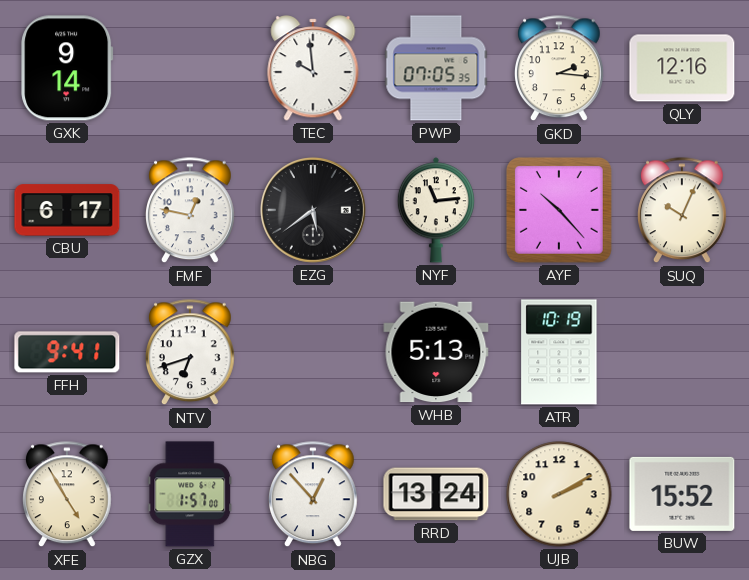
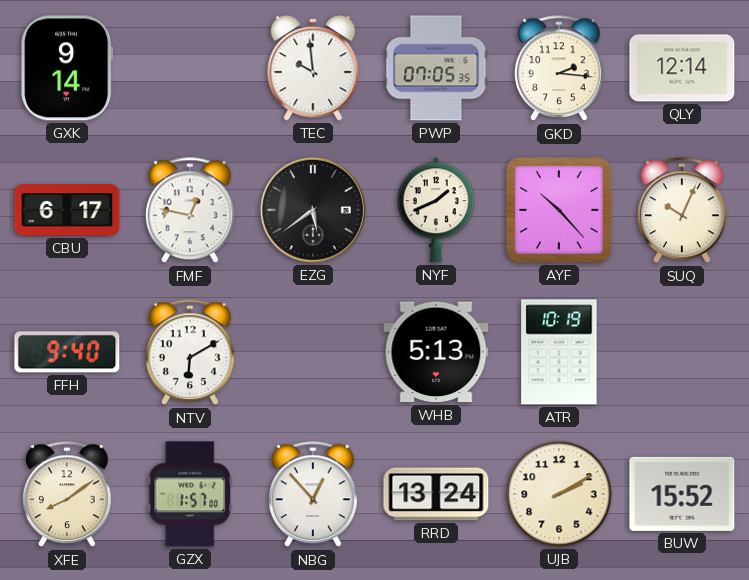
QLY: 12:16 -> 12:14 (682, 68)
NYF: 11:14 -> 1:41 (436, 210)
FFH: 9:41 -> 9:40 (67, 352)
NTV: 6:42 -> 6:10 (191, 353)
XFE: 4:55 -> 8:09 (68, 495)
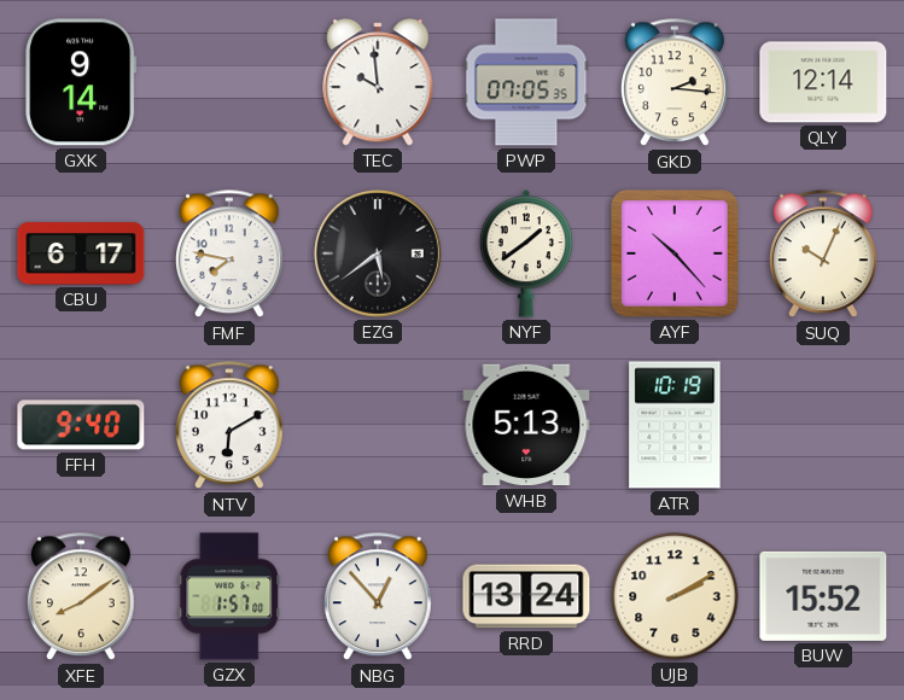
FMF: 12:47 -> 7:47 (231, 255)
NYF: 1:41 -> 1:39 (526, 253)
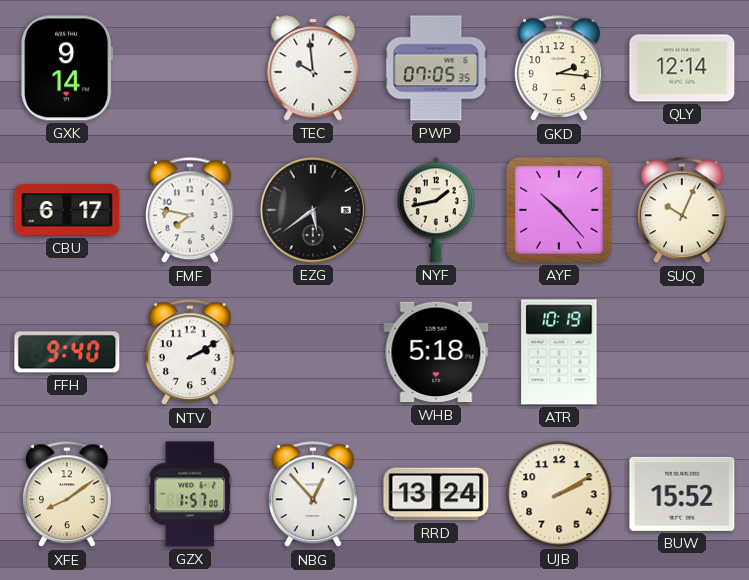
NYF: 1:39 -> 1:43 (436, 210)
NTV: 6:10 -> 2:10 (191, 353)
WHB: 5:13 -> 5:18 (436, 352)
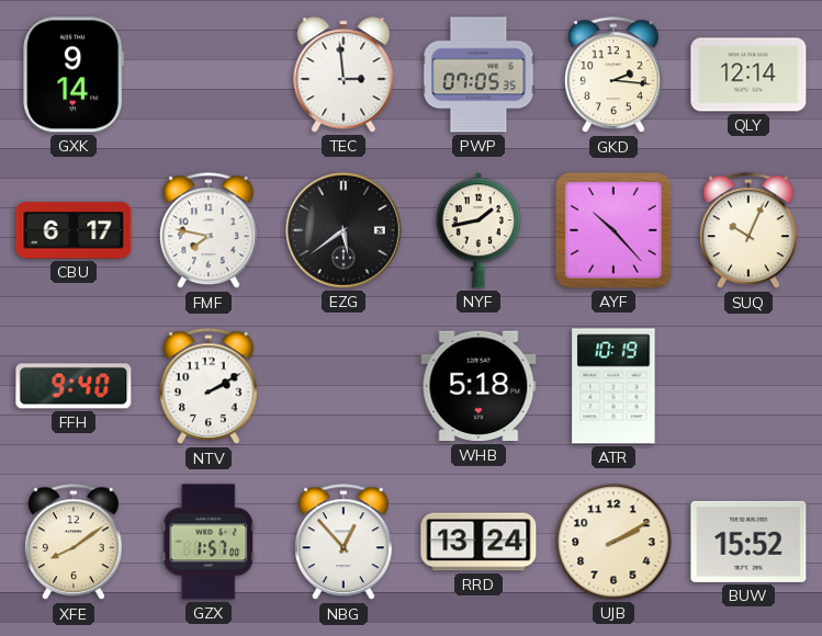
TEC: 9:59 -> 2:59 (344, 75)
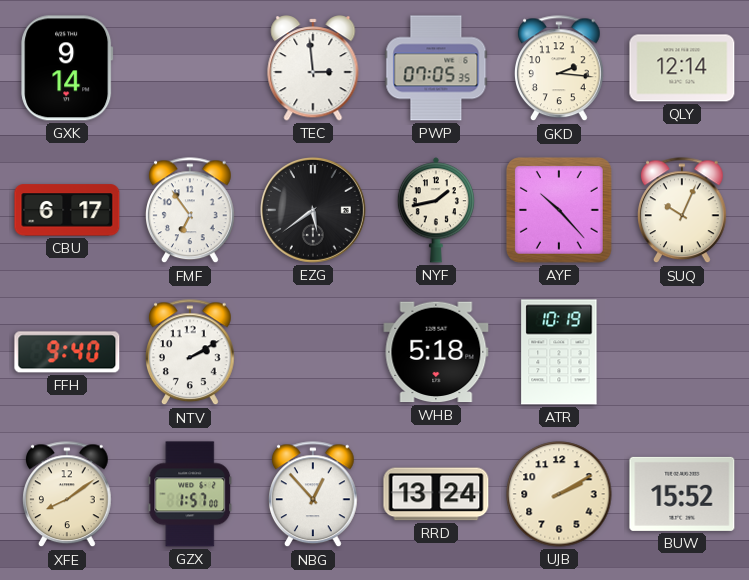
FMF: 7:47 -> 6:54 (191, 211)
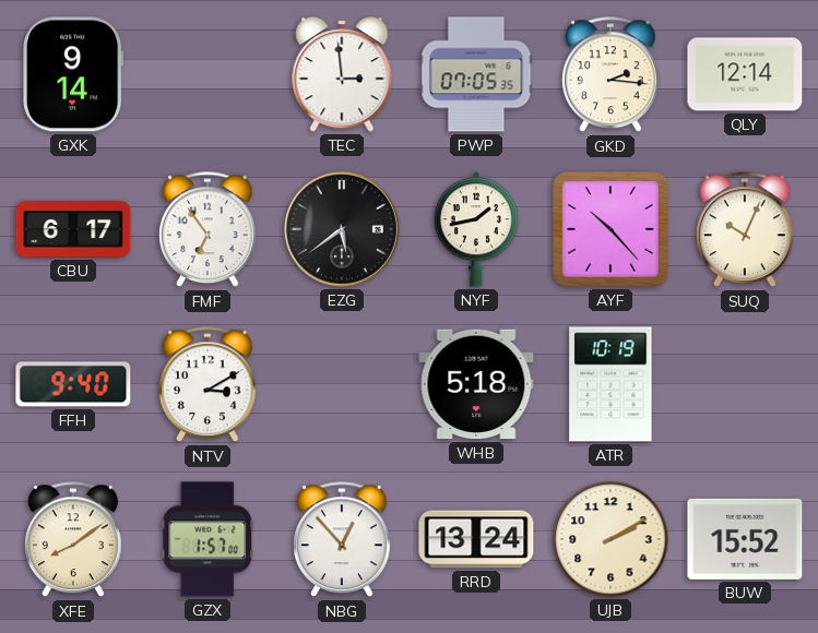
NTV: 2:10 -> 3:10 (209, 385)
